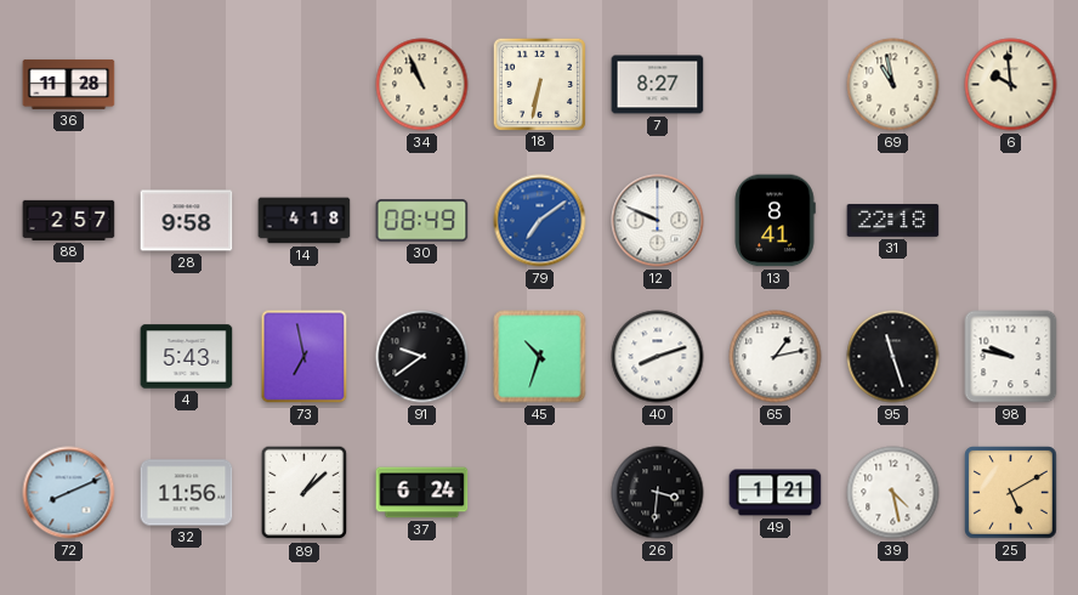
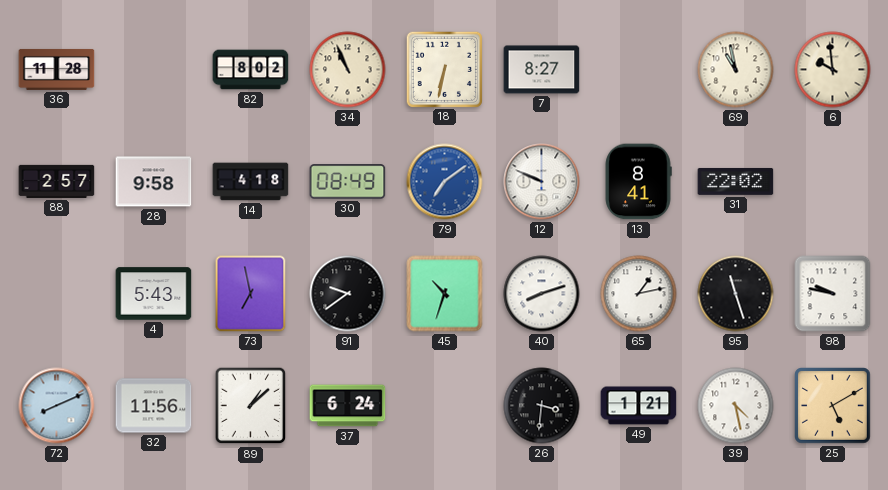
82: none -> 8:02 (251, 70)
31: 22:18 -> 22:02 (736, 182)
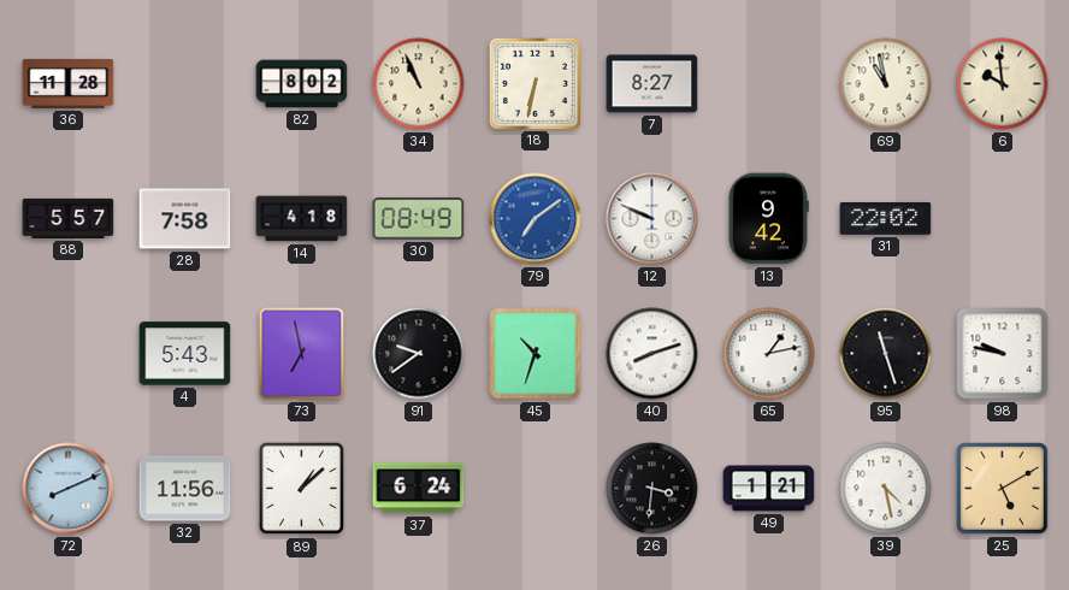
88: 2:57 -> 5:57 (69, 218)
28: 9:58 -> 7:58 (185, 219)
13: 8:41 -> 9:42 (768, 219)
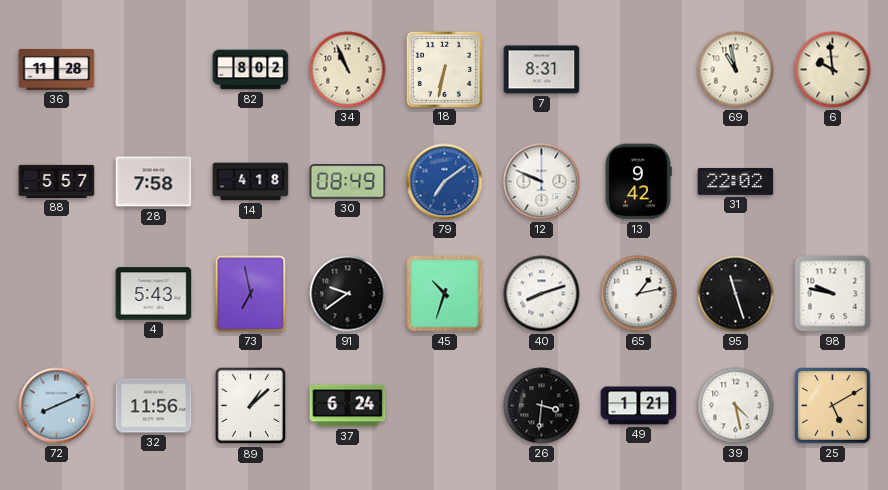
7: 8:27 -> 8:31 (542, 70)
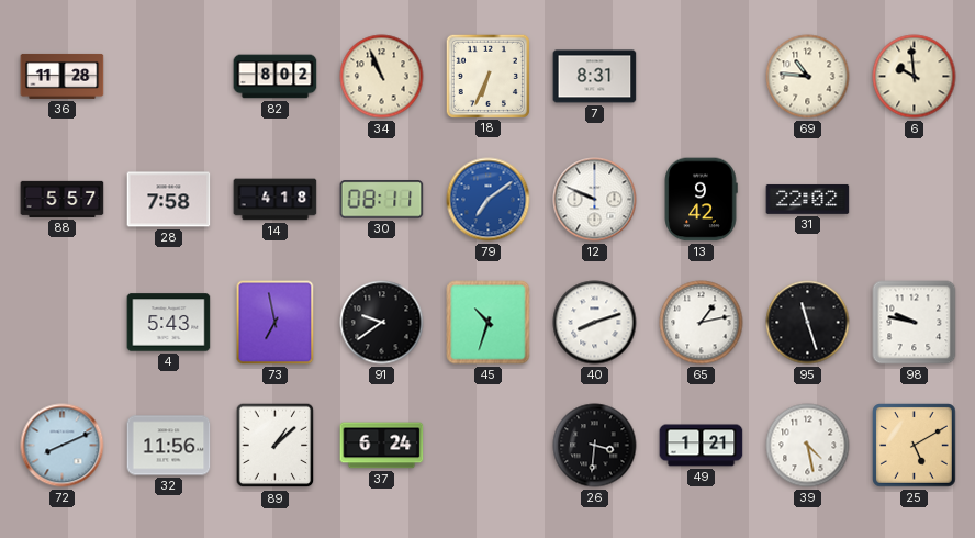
18: 6:32 -> 6:34 (487, 76)
69: 10:58 -> 10:46 (808, 77)
30: 08:49 -> 08:11 (382, 200)
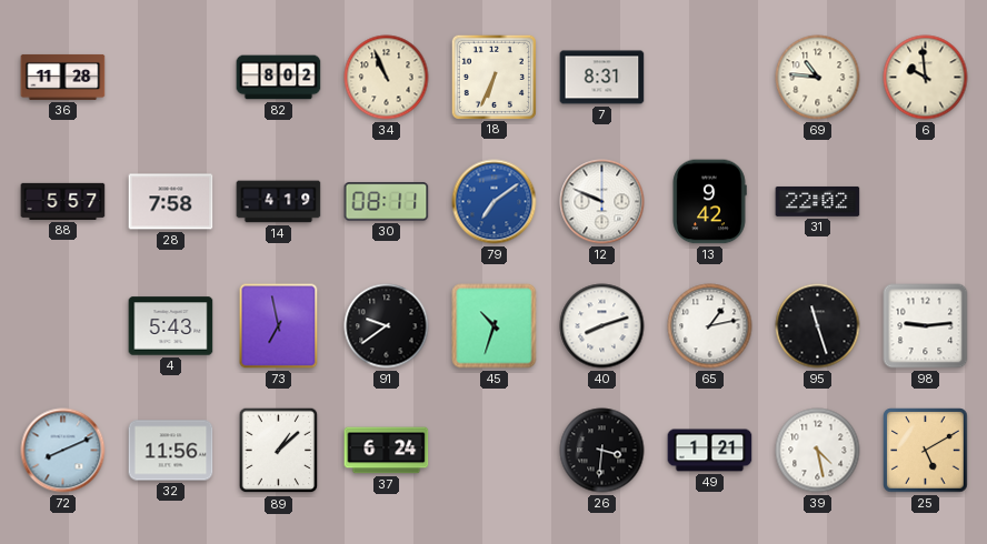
14: 4:18 -> 4:19 (279, 202)
98: 9:47 -> 9:14 (926, 326)
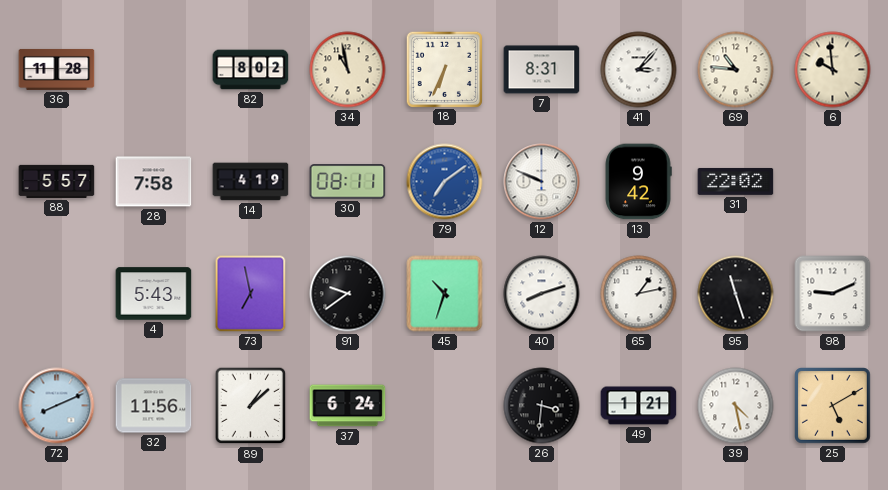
34: 10:56 -> 10:58 (348, 70)
41: none -> 3:07 (639, 70)
98: 9:14 -> 9:11 (833, 294)
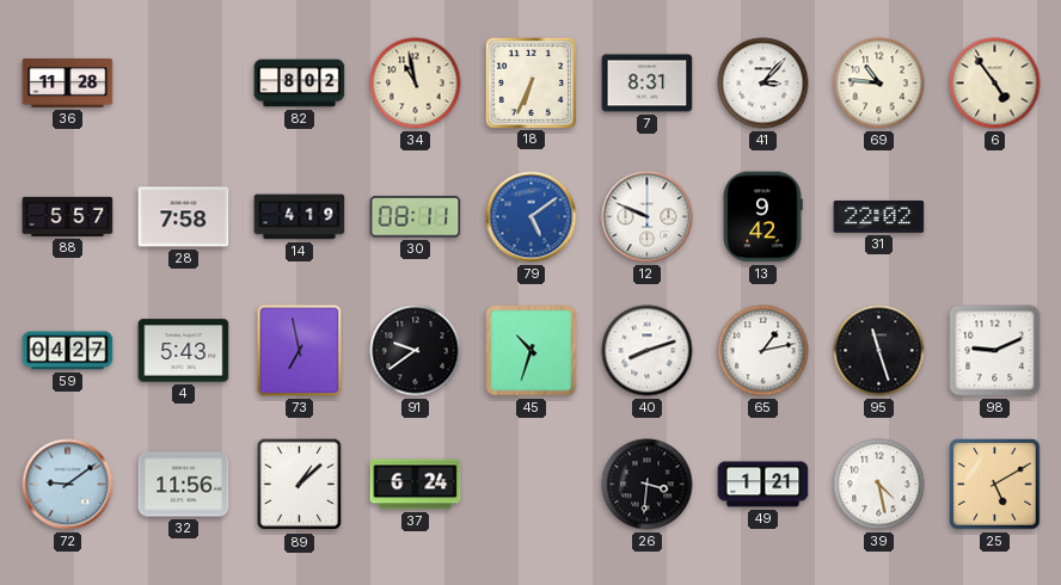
6: 9:59 -> 4:54 (995, 84)
79: 7:09 -> 5:09 (532, 217)
59: none -> 04:27 (68, 351)
72: 8:11 -> 9:09 (68, 485)
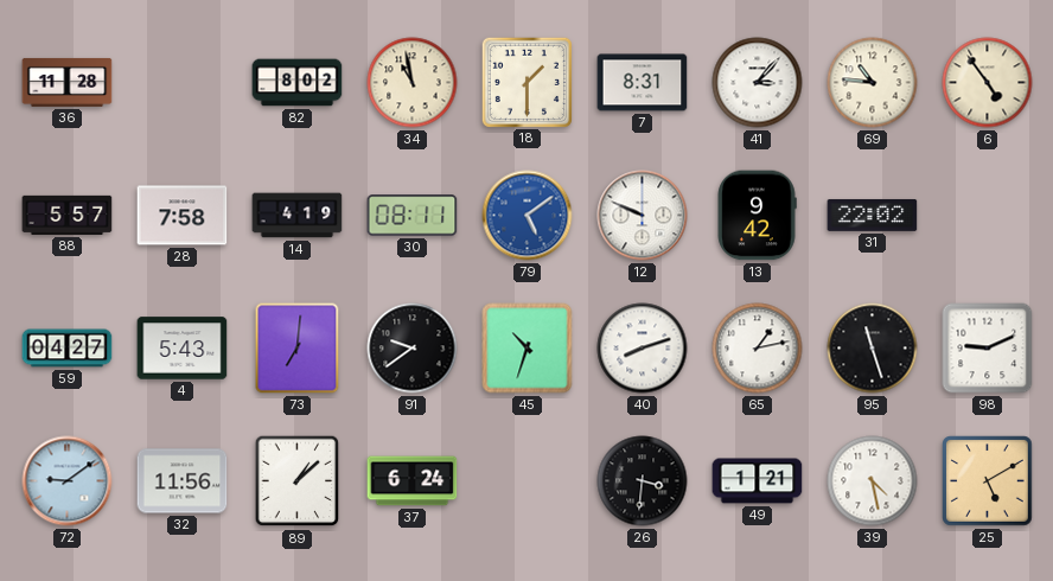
18: 6:34 -> 1:30 (526, 82)
73: 6:58 -> 7:01 (298, 349)
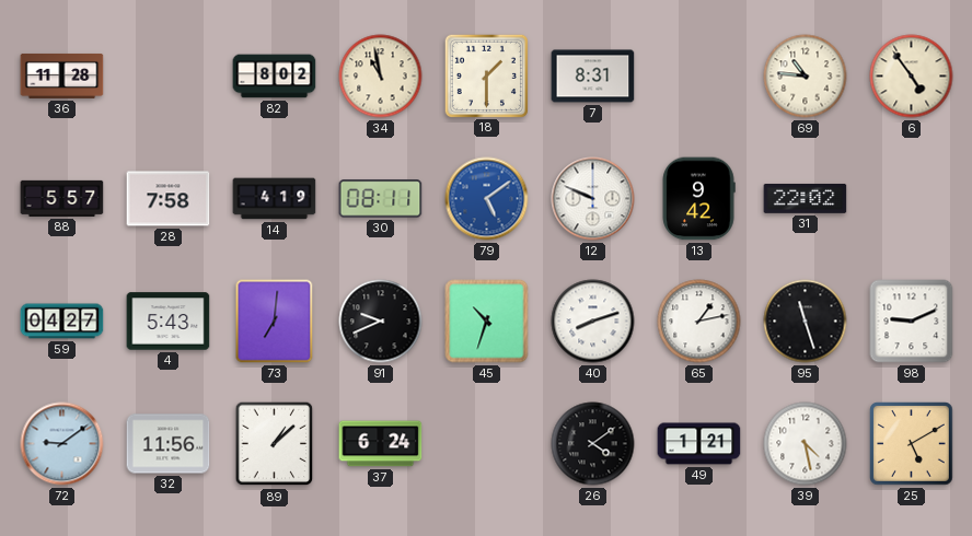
41: 3:07 -> none (758, 83)
91: 9:39 -> 9:41 (381, 322)
26: 3:31 -> 4:09 (593, 444)
